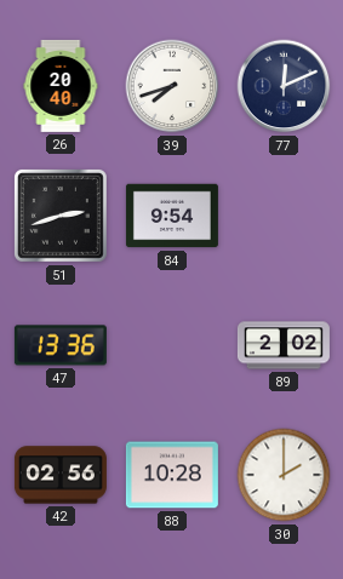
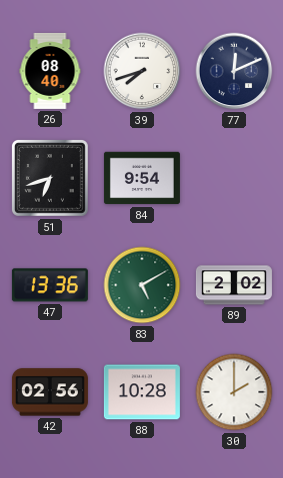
26: 20:40 -> 08:40 (50, 71)
51: 2:42 -> 6:42 (50, 178)
83: none -> 5:10 (142, 285)
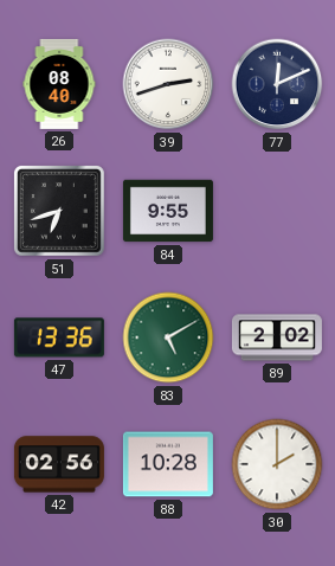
39: 7:42 -> 2:42 (168, 84)
84: 9:54 -> 9:55 (168, 211)
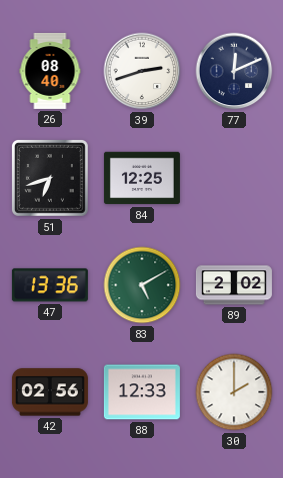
84: 9:55 -> 12:25 (142, 178)
88: 10:28 -> 12:33 (142, 392)
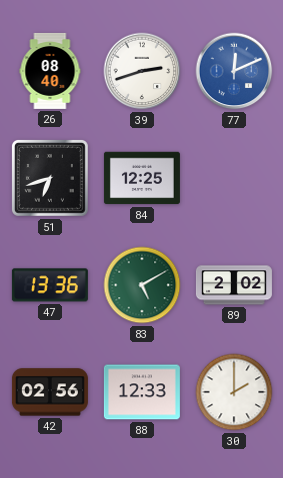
77 dial: navy -> blue (234, 71)
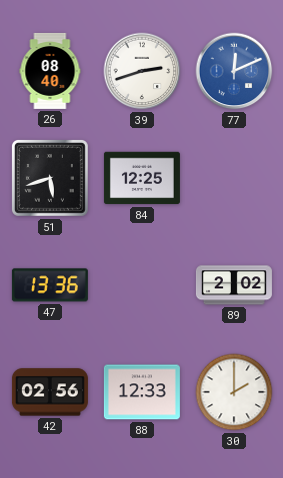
51: 6:42 -> 5:42 (50, 178)
83: 5:10 -> none (142, 285)
